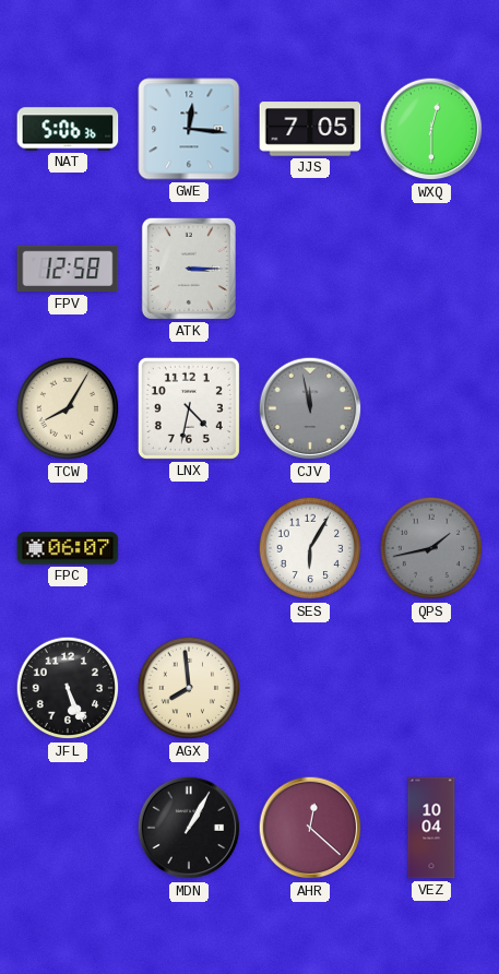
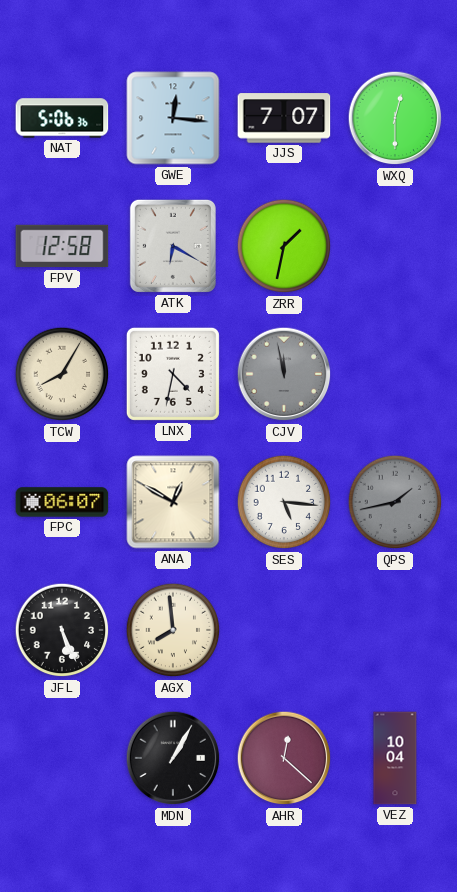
JJS: 7:05 -> 7:07 (284, 118)
ATK: 3:15 -> 6:20 (173, 246)
ZRR: none -> 1:32 (284, 246)
ANA: none -> 12:50 (173, 502)
SES: 6:05 -> 5:16 (284, 502)
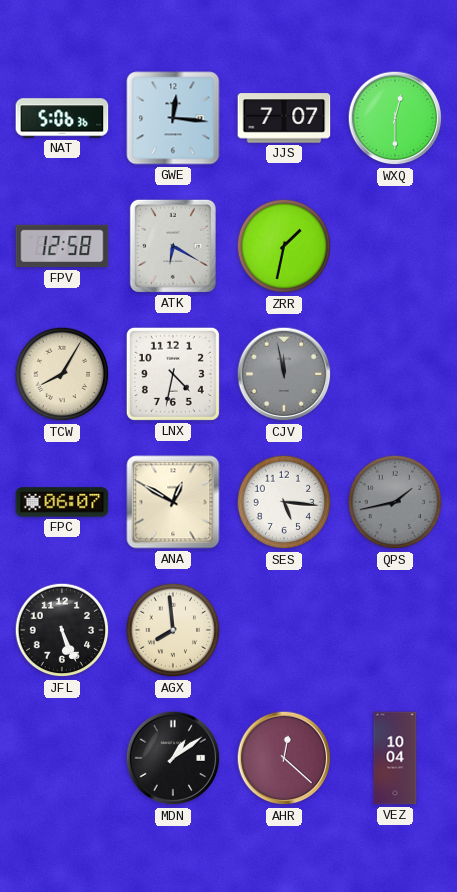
MDN: 1:05 -> 1:09 (173, 758)
